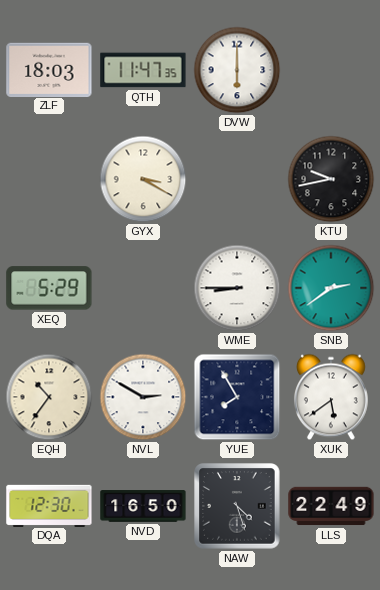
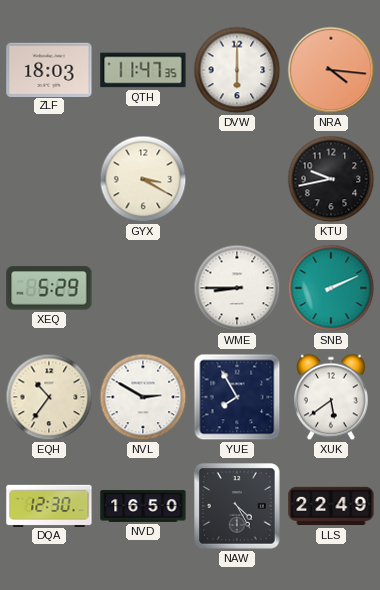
NRA: none -> 4:16 (331, 70)
SNB: 2:39 -> 2:11 (331, 288)
NAW: 4:27 -> 4:25 (237, 506)
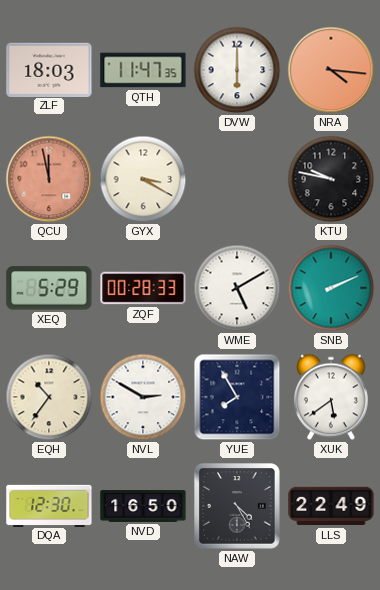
QCU: none -> 11:58 (49, 179)
KTU: 9:43 -> 9:47 (331, 179)
ZQF: none -> 00:28 (143, 288)
WME: 8:45 -> 5:10 (237, 288)
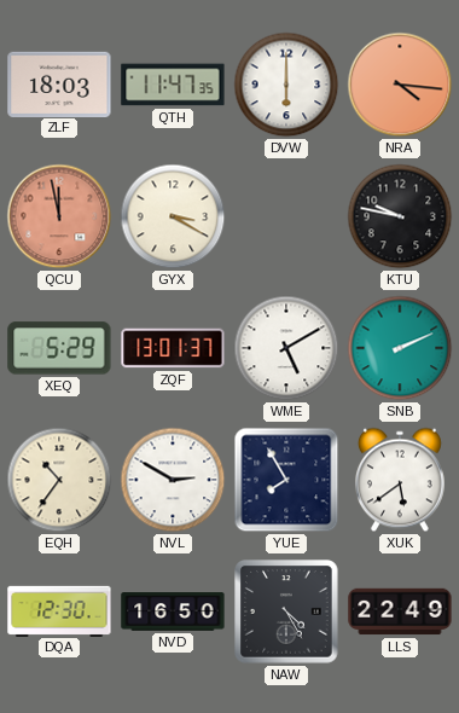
ZQF: 00:28 -> 13:01 (173, 348)
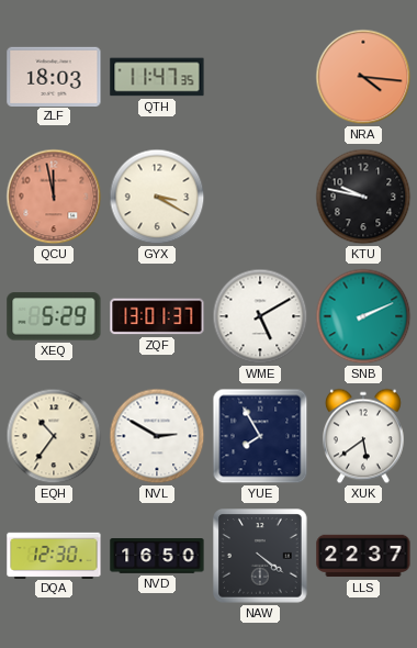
DVW: 6:00 -> none (286, 85)
NAW: 4:25 -> 4:21 (260, 556)
LLS: 22:49 -> 22:37 (363, 556)
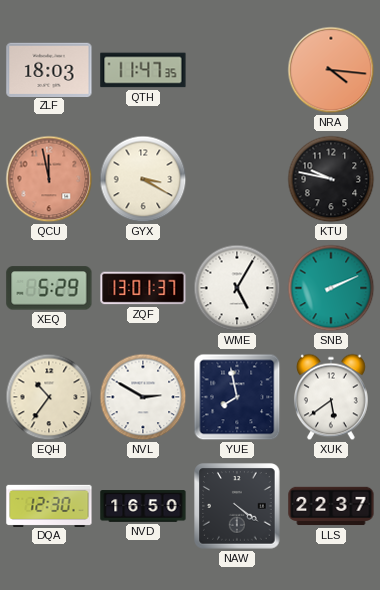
WME: 5:10 -> 5:05 (237, 288)
YUE: 7:55 -> 7:58 (237, 397)
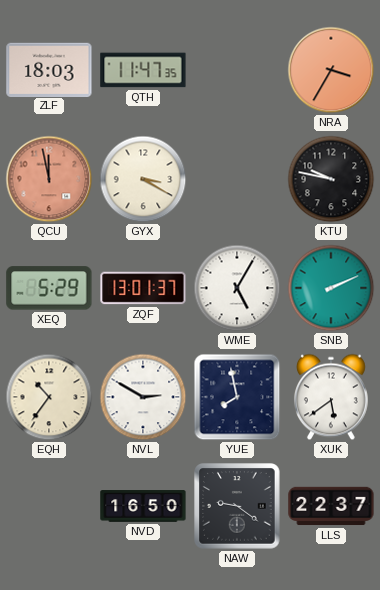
NRA: 4:16 -> 3:35 (331, 70)
DQA: 12:30 -> none (49, 505)
NAW: 4:21 -> 9:21 (237, 506)
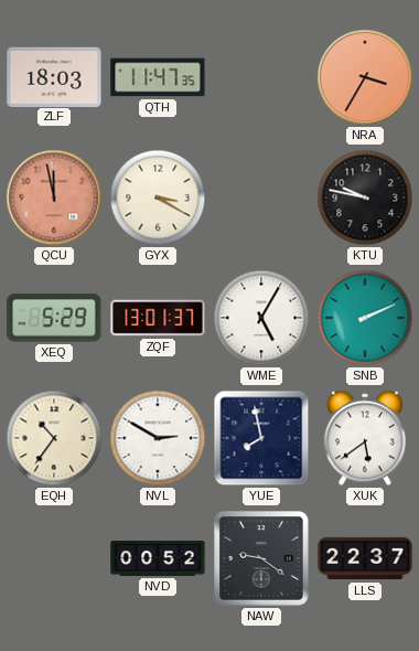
NVD: 16:50 -> 00:52 (158, 558)
